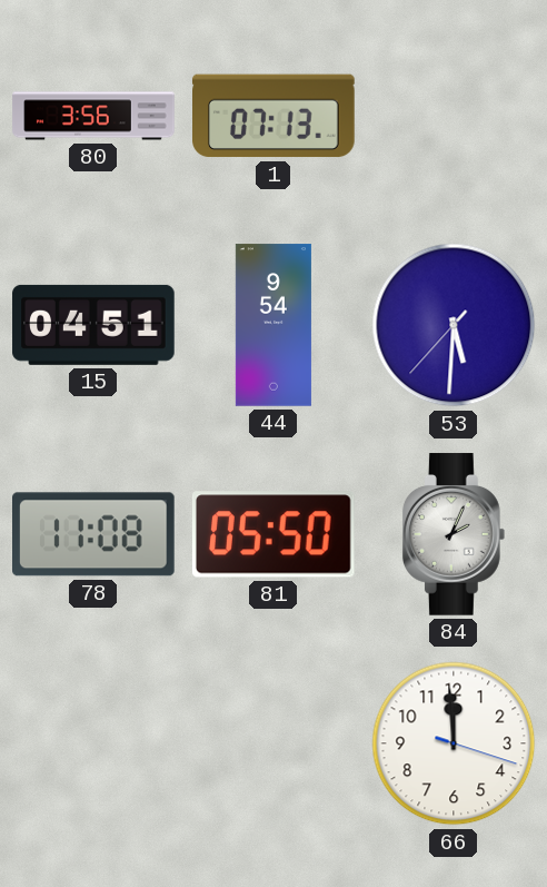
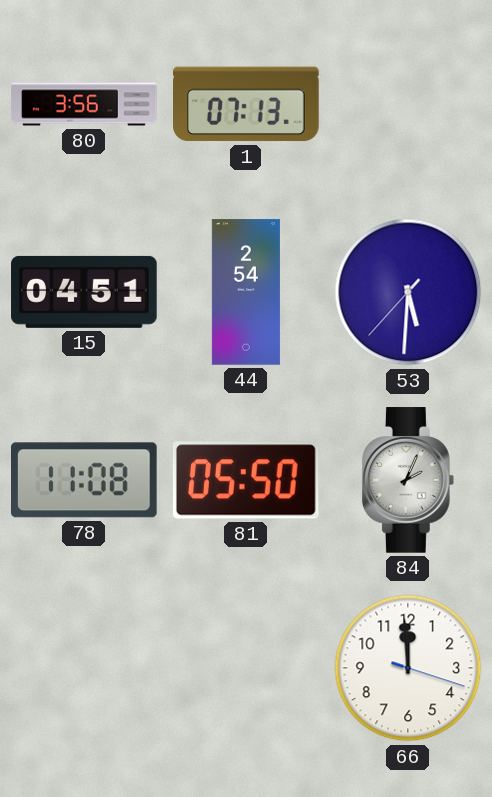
44: 9:54 -> 2:54 (246, 292)
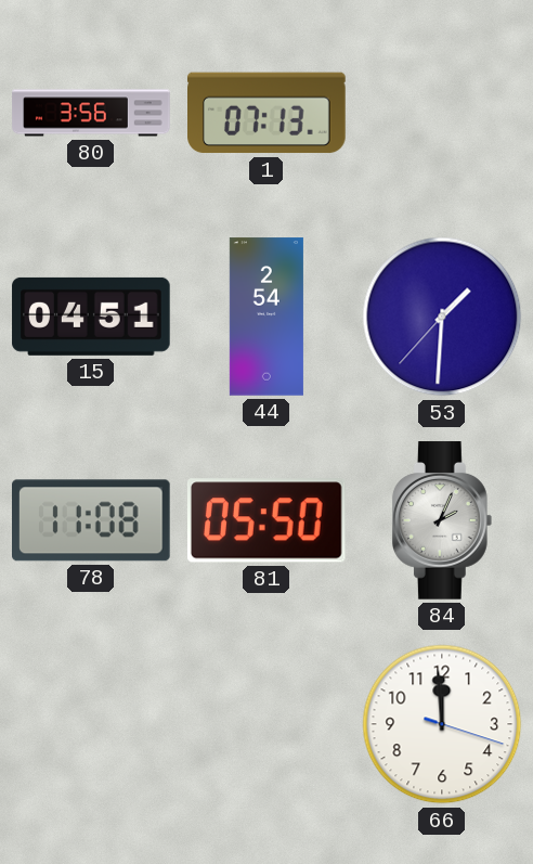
53: 5:30 -> 1:30 (442, 317)
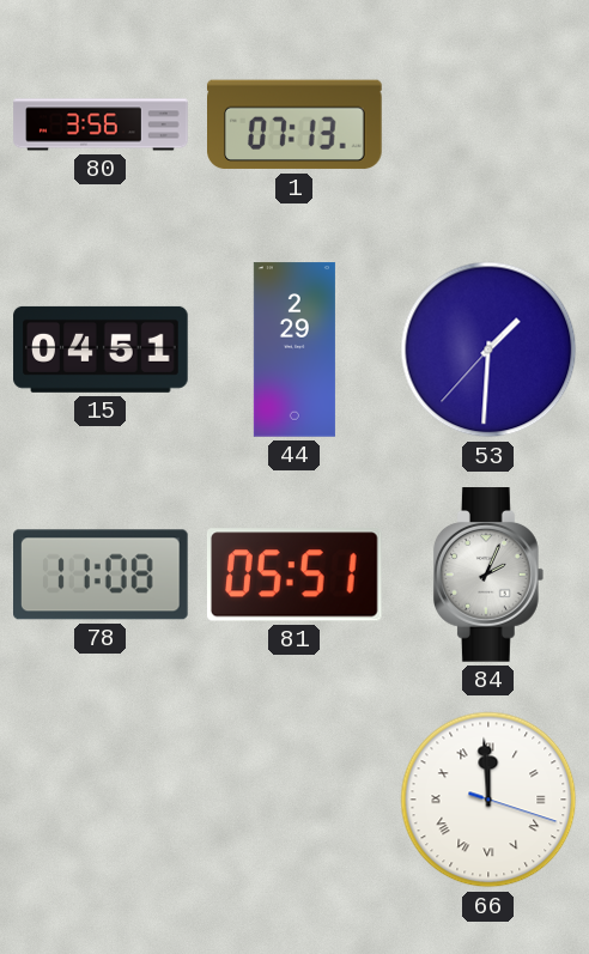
44: 2:54 -> 2:29 (294, 350)
81: 05:50 -> 05:51 (294, 575)
66 numerals: Arabic -> Roman (488, 800)
